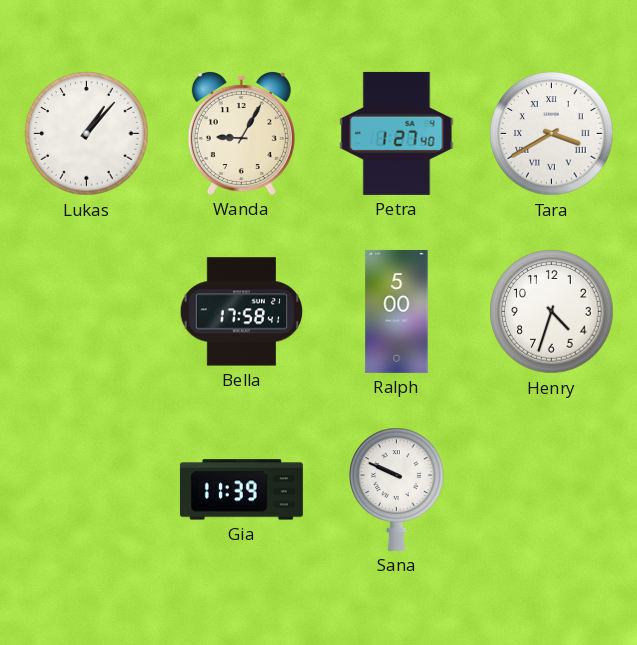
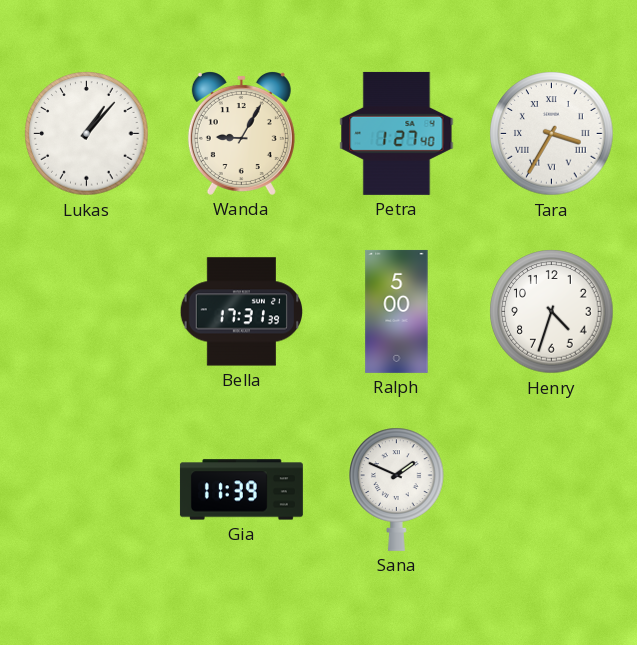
Tara: 3:40 -> 3:35 (552, 134)
Bella: 17:58 -> 17:31 (241, 312)
Sana: 9:49 -> 1:49 (397, 489)
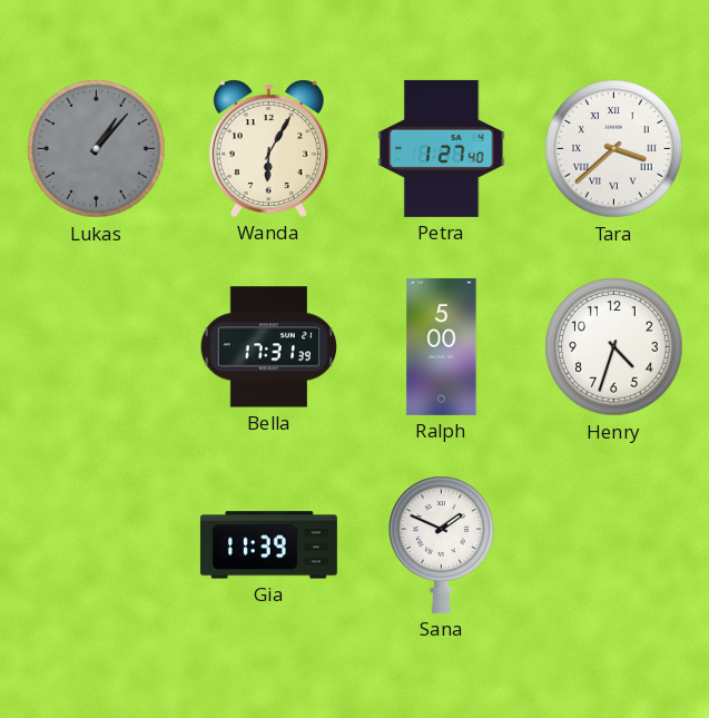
Lukas dial: white -> grey (97, 149)
Wanda: 9:05 -> 6:05 (268, 149)
Tara: 3:35 -> 3:38 (614, 149)
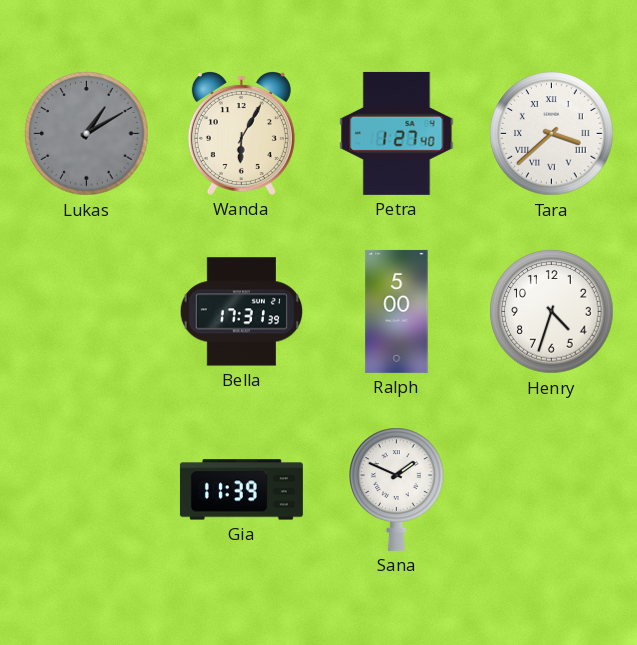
Lukas: 1:07 -> 1:10 (87, 134)
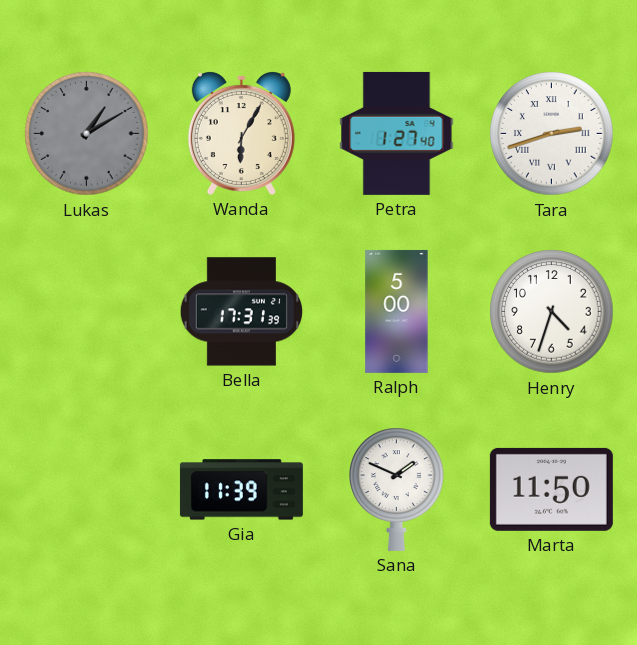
Tara: 3:38 -> 2:42 (552, 134)
Marta: none -> 11:50 (551, 489)
